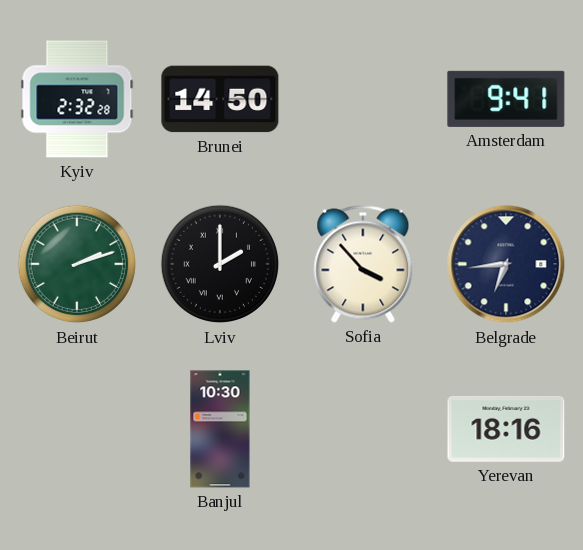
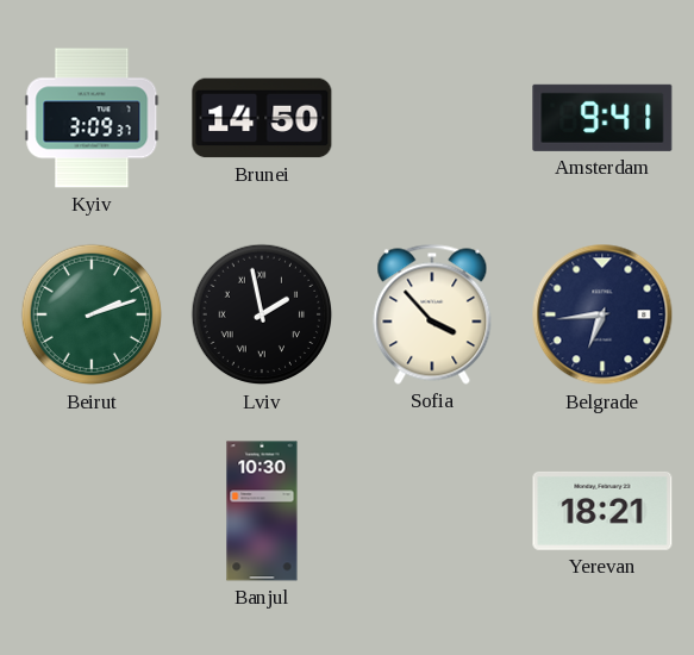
Kyiv: 2:32 -> 3:09 (92, 118)
Lviv: 2:00 -> 1:58 (262, 314)
Yerevan: 18:16 -> 18:21 (602, 511)
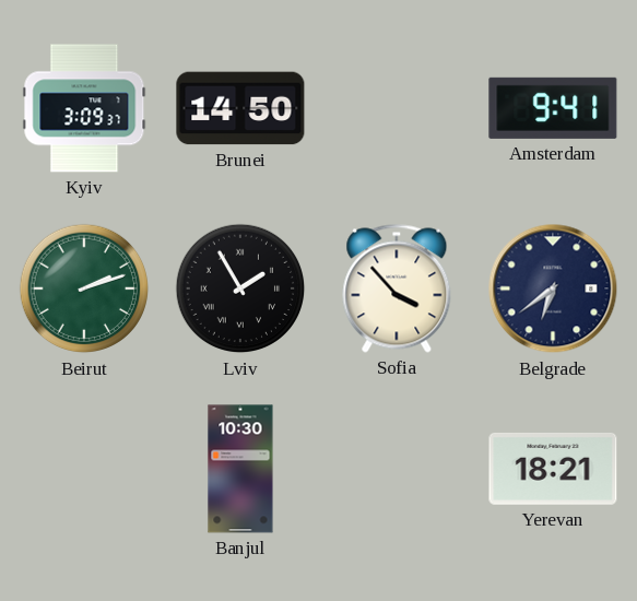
Lviv: 1:58 -> 1:55 (240, 288)
Belgrade: 6:44 -> 6:39 (553, 288)
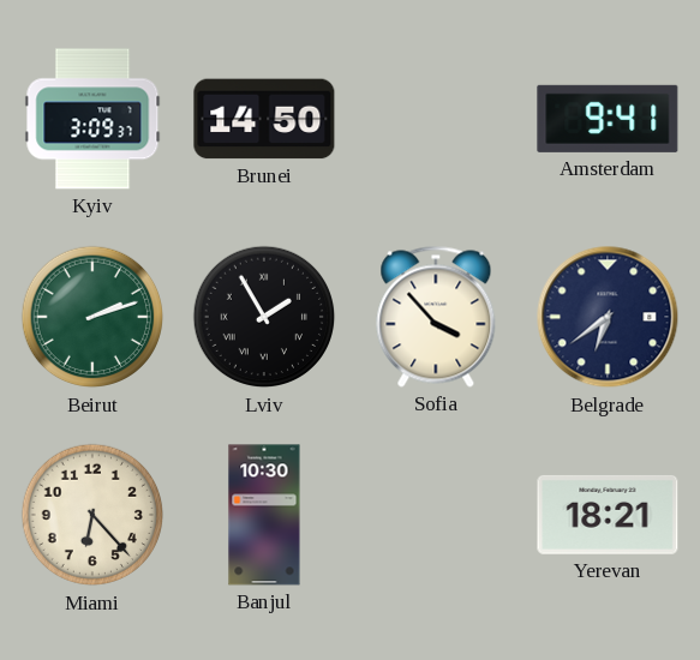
Miami: none -> 6:23 (92, 515)
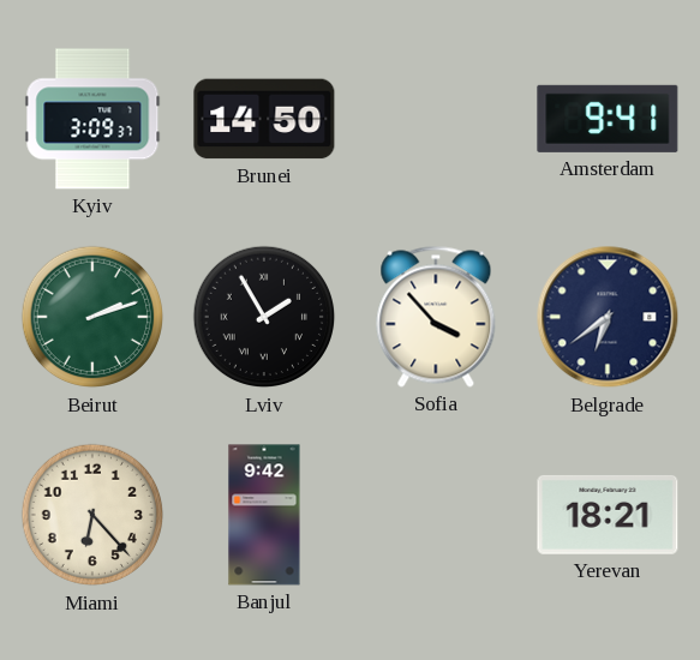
Banjul: 10:30 -> 9:42 (264, 515)
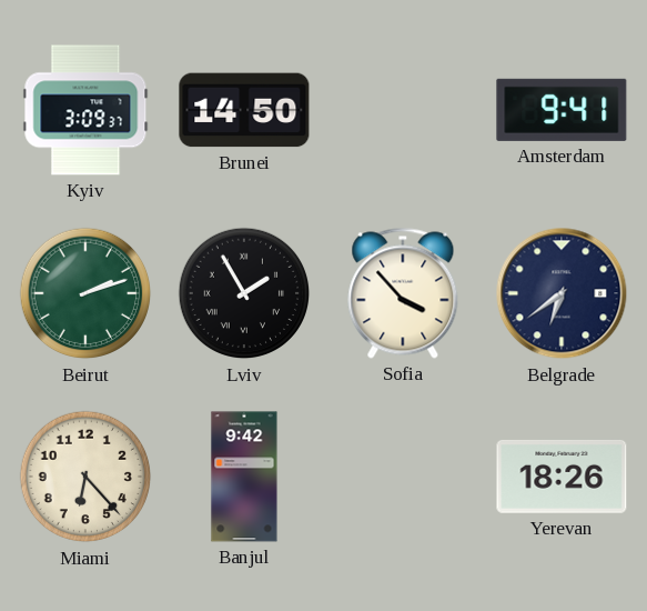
Yerevan: 18:21 -> 18:26 (562, 477)
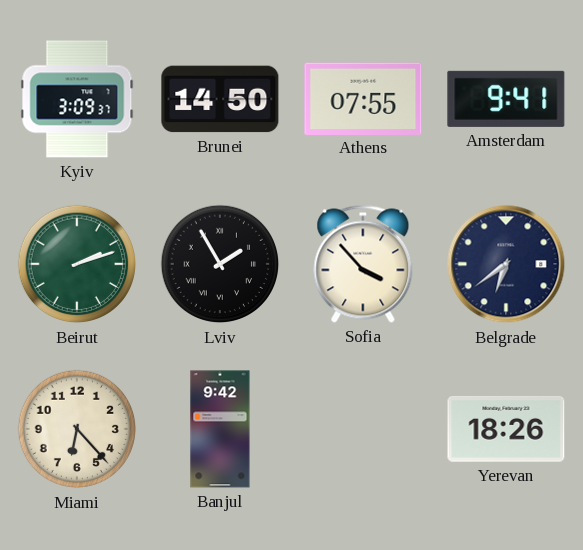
Athens: none -> 07:55 (363, 98)
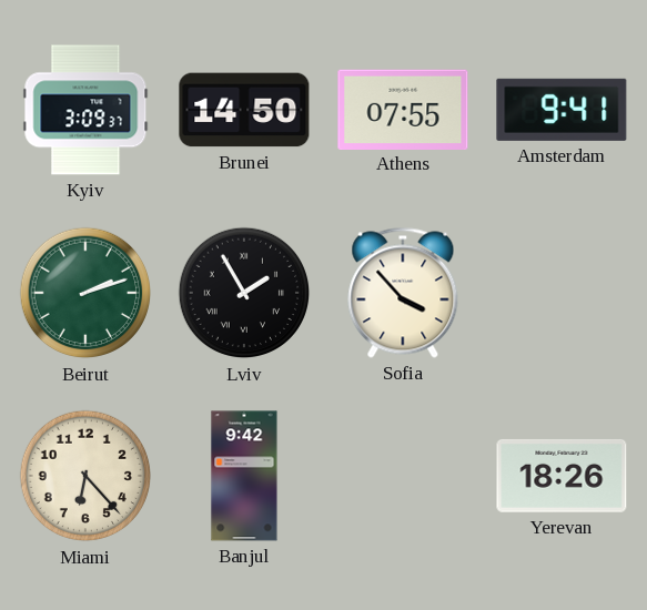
Belgrade: 6:39 -> none (506, 264)
